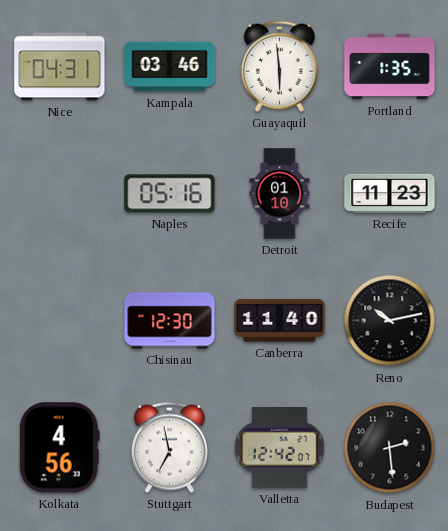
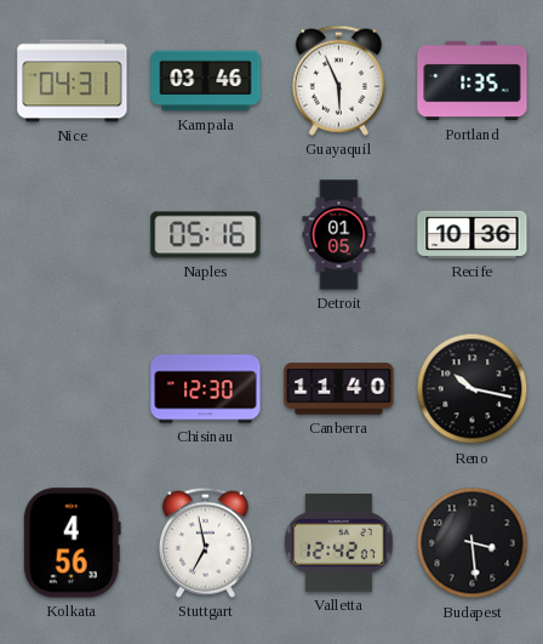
Guayaquil: 5:59 -> 5:56 (338, 80)
Detroit: 01:10 -> 01:05 (339, 235)
Recife: 11:23 -> 10:36 (473, 234)
Reno: 10:13 -> 10:17 (473, 389)
Budapest: 2:29 -> 3:29 (473, 543)
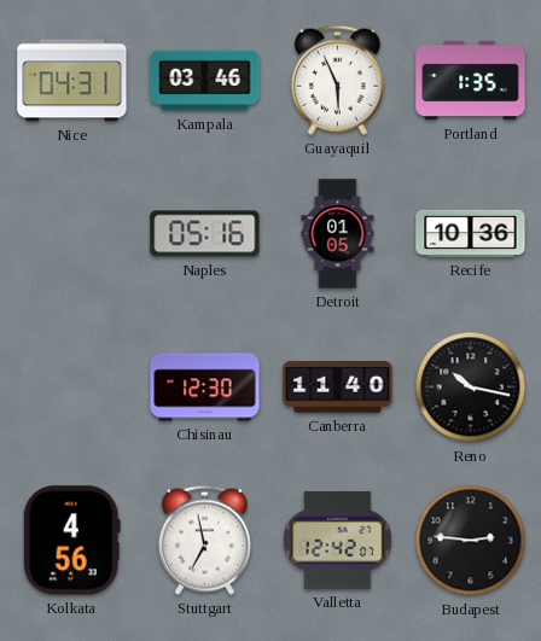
Budapest: 3:29 -> 2:46 (471, 541)
